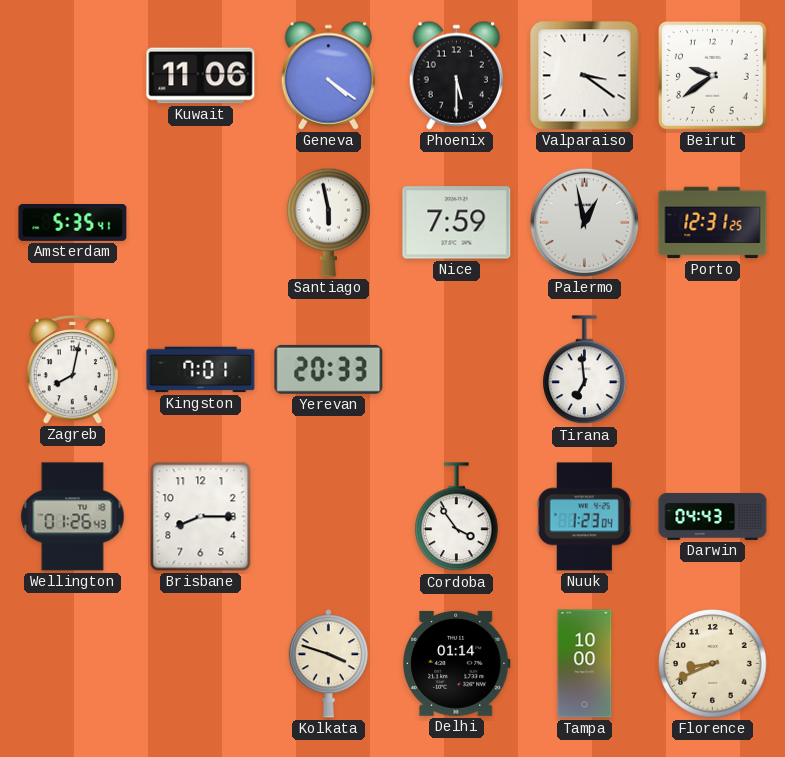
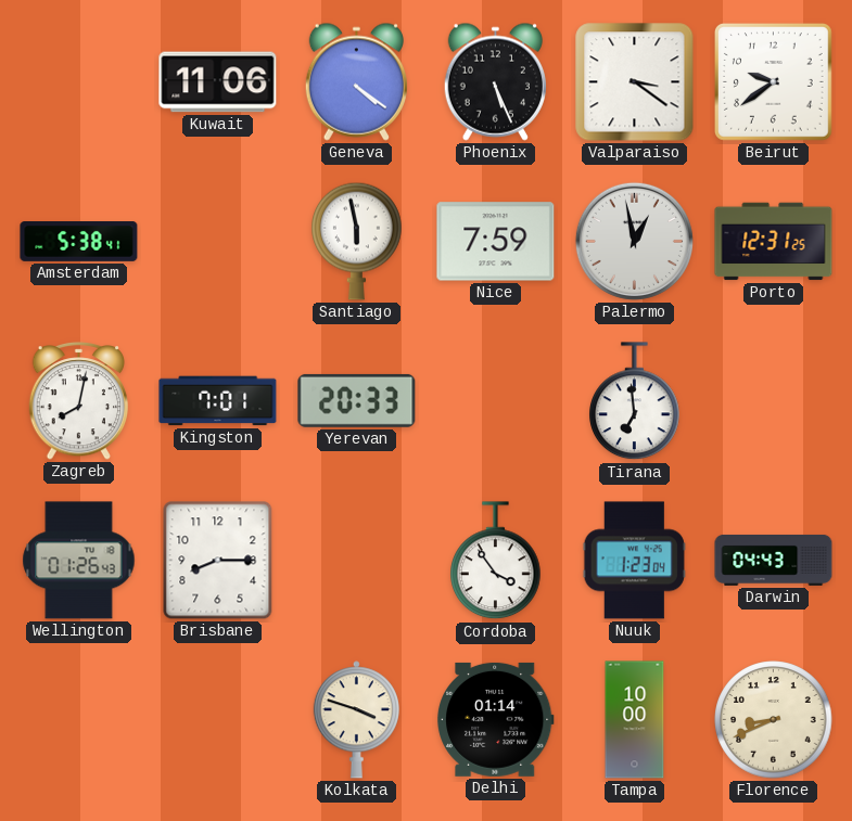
Phoenix: 5:30 -> 5:26 (495, 81)
Amsterdam: 5:35 -> 5:38 (79, 242)
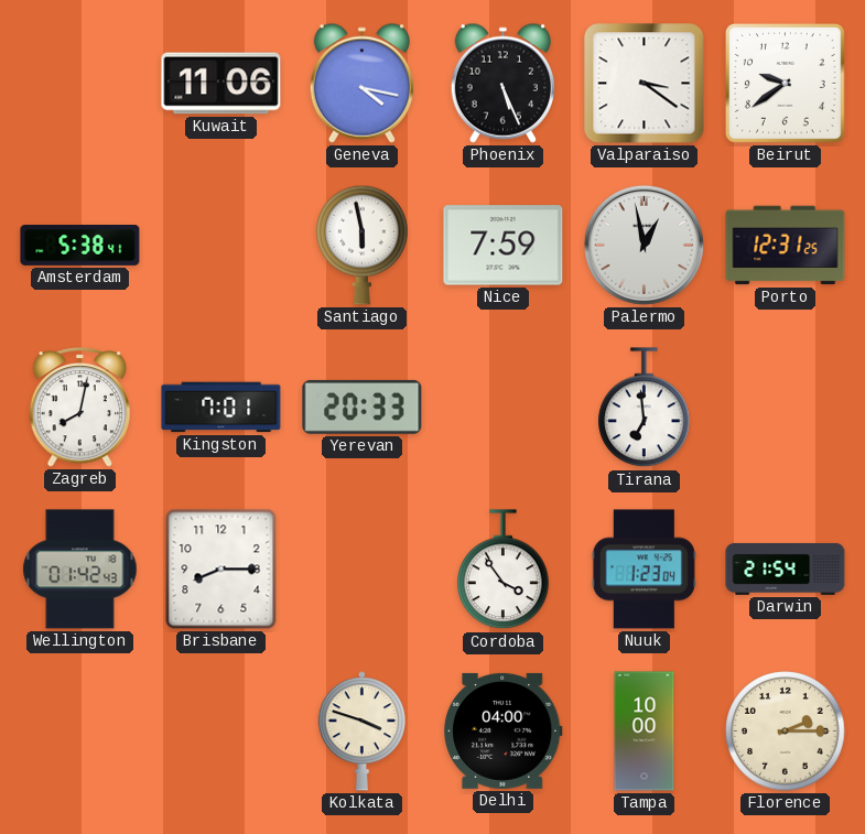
Geneva: 4:21 -> 4:17 (361, 83)
Wellington: 01:26 -> 01:42 (80, 570)
Darwin: 04:43 -> 21:54 (786, 568)
Delhi: 01:14 -> 04:00 (502, 730)
Florence: 8:41 -> 2:15 (786, 732)
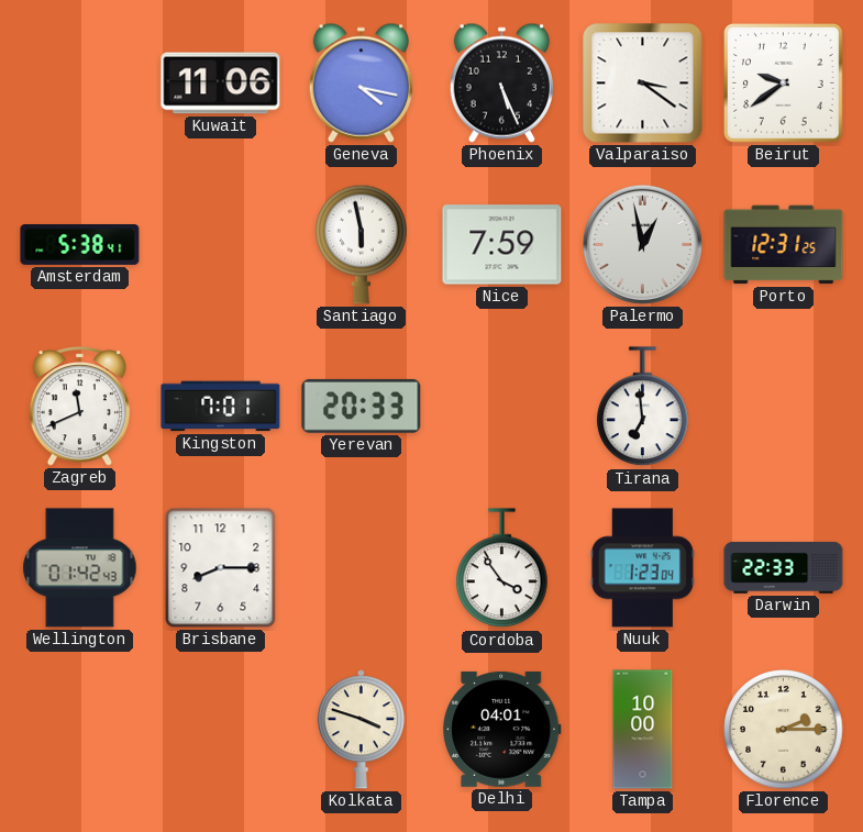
Zagreb: 8:02 -> 11:41 (80, 407)
Darwin: 21:54 -> 22:33 (784, 567)
Delhi: 04:00 -> 04:01 (501, 729)
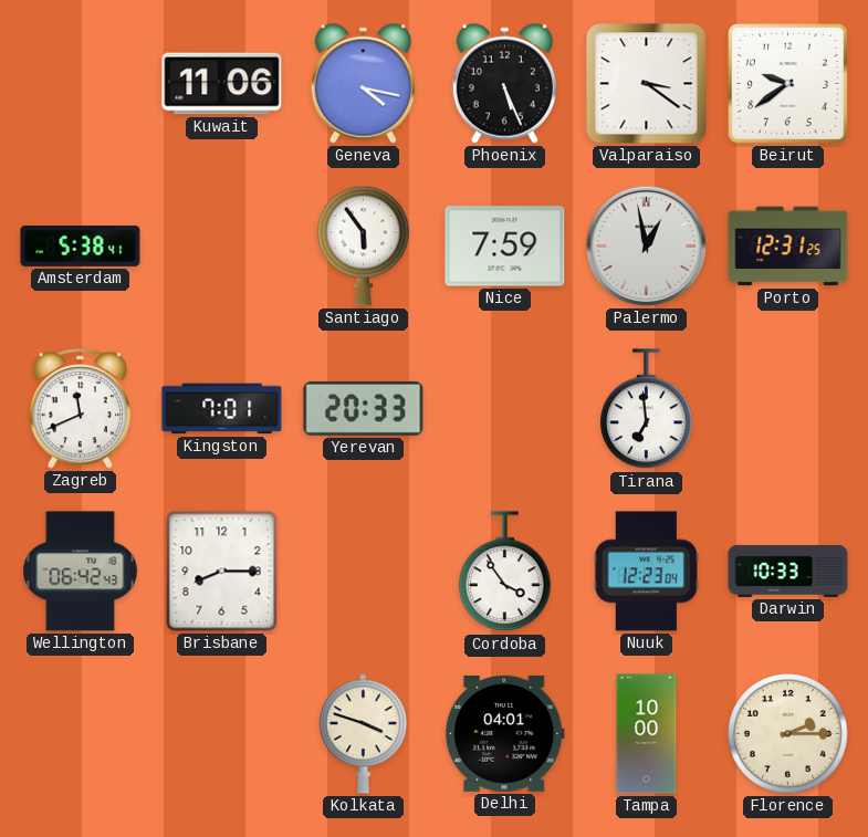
Santiago: 5:58 -> 5:54 (364, 245)
Wellington: 01:42 -> 06:42 (81, 572)
Nuuk: 1:23 -> 12:23 (646, 572)
Darwin: 22:33 -> 10:33 (788, 571)
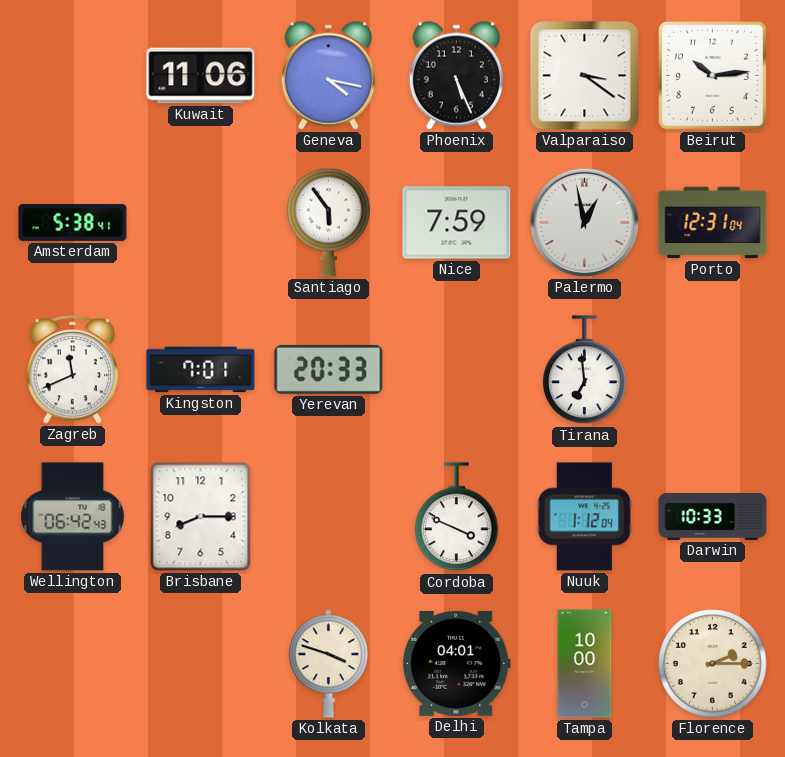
Beirut: 9:39 -> 10:14 (713, 76)
Porto: 12:31:25 -> 12:31:04 (713, 223)
Cordoba: 3:54 -> 3:49 (457, 517)
Nuuk: 12:23 -> 1:12 (584, 517)
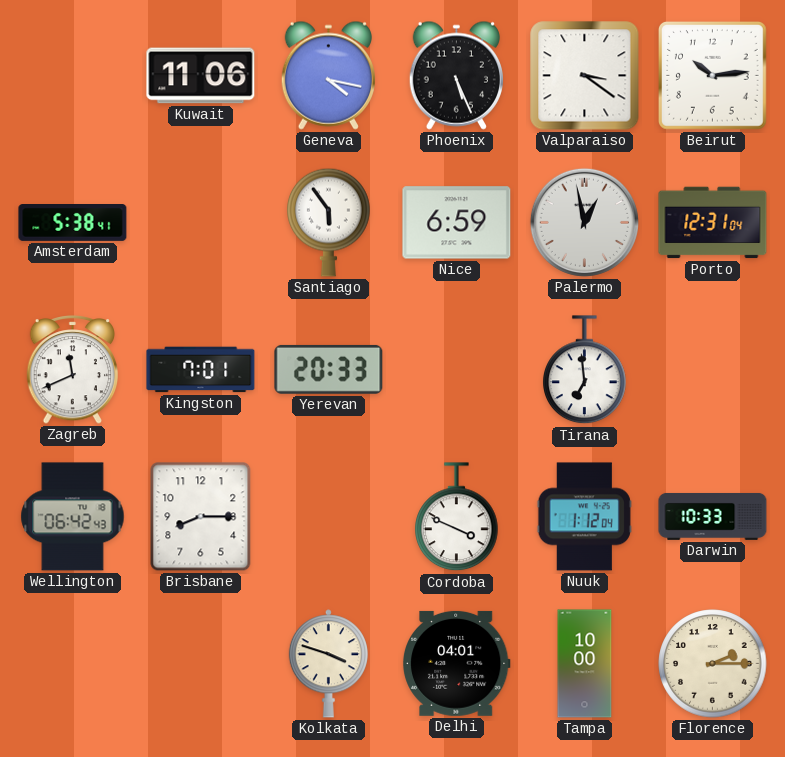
Nice: 7:59 -> 6:59 (457, 223)
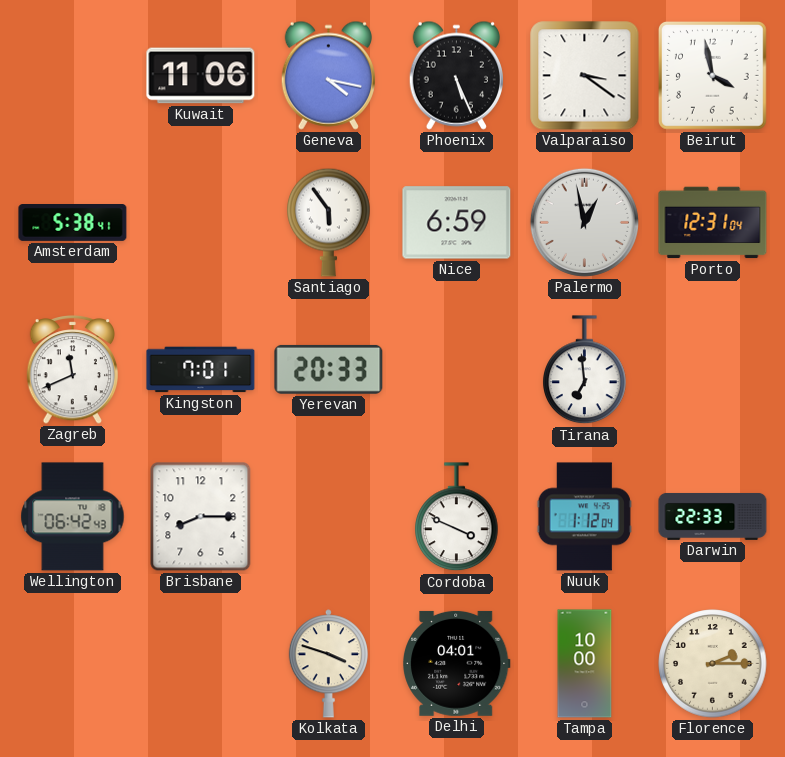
Beirut: 10:14 -> 3:58 (713, 76)
Darwin: 10:33 -> 22:33 (713, 516)
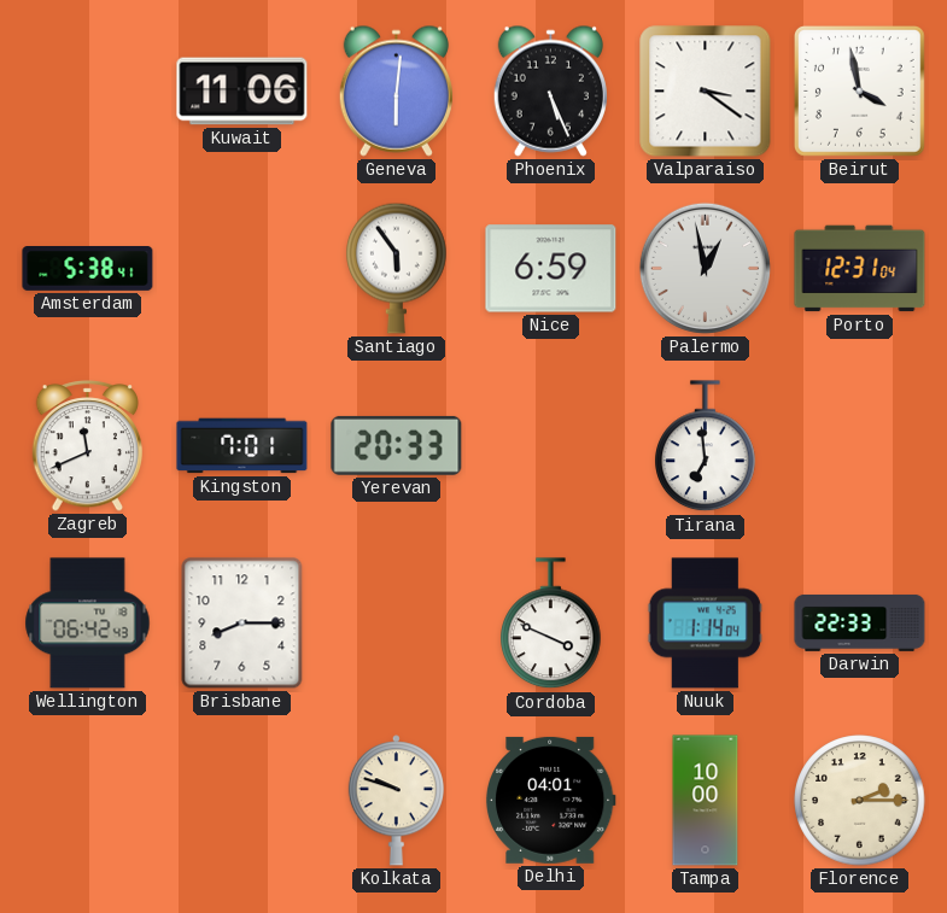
Geneva: 4:17 -> 6:01 (396, 90)
Nuuk: 1:12 -> 1:14 (705, 624)
Kolkata: 3:48 -> 9:48 (396, 801)
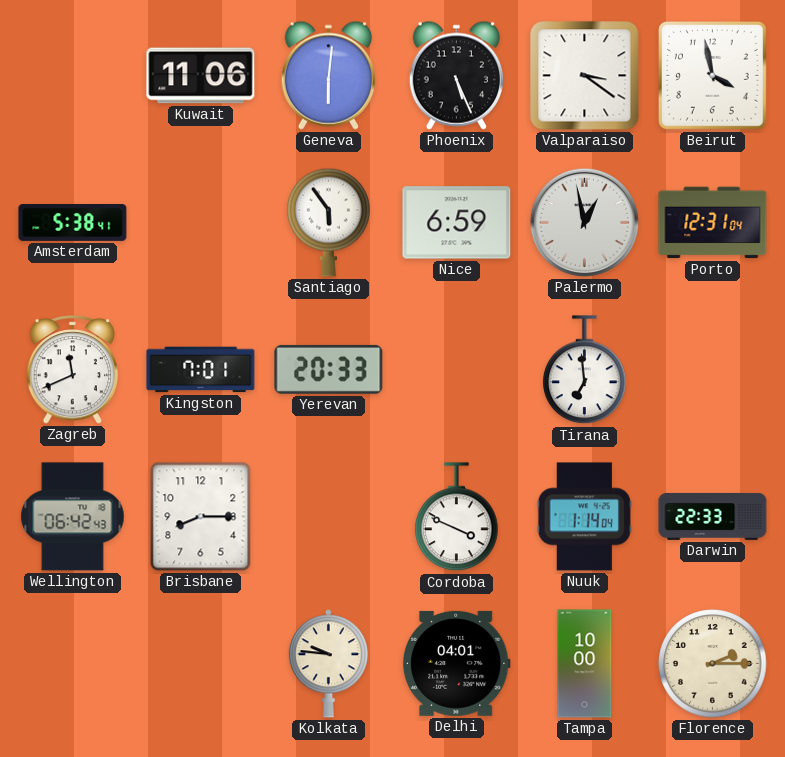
Kolkata: 9:48 -> 9:46 (328, 664)
